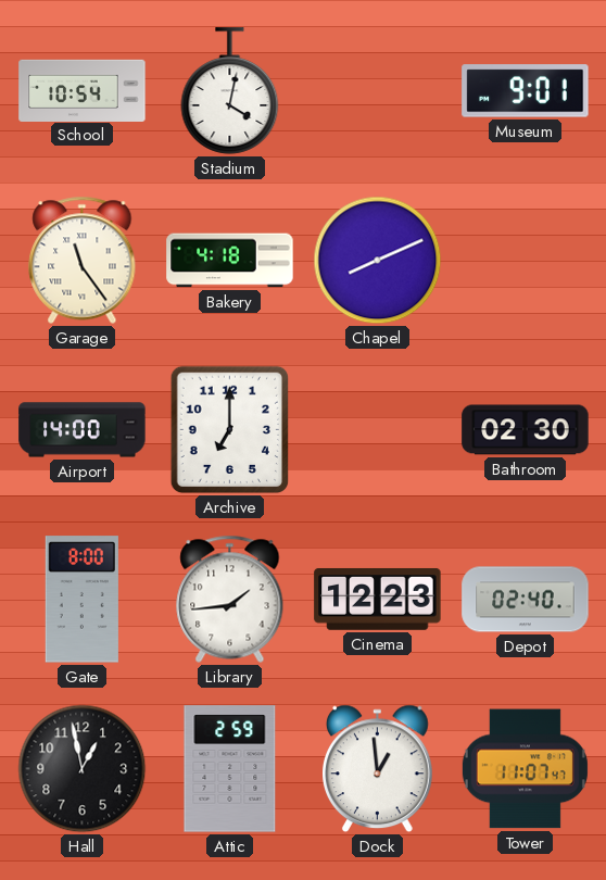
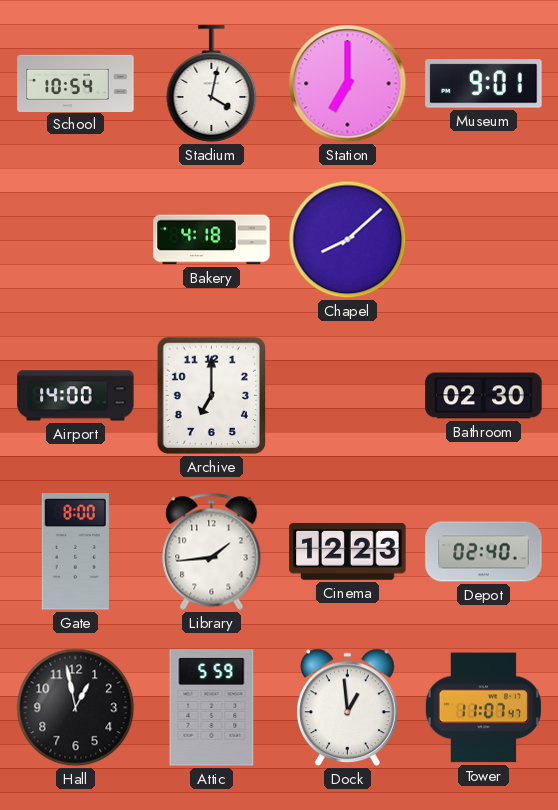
Station: none -> 7:00 (348, 84)
Garage: 11:24 -> none (83, 260)
Chapel: 8:11 -> 8:08 (348, 240)
Attic: 2:59 -> 5:59 (212, 708)
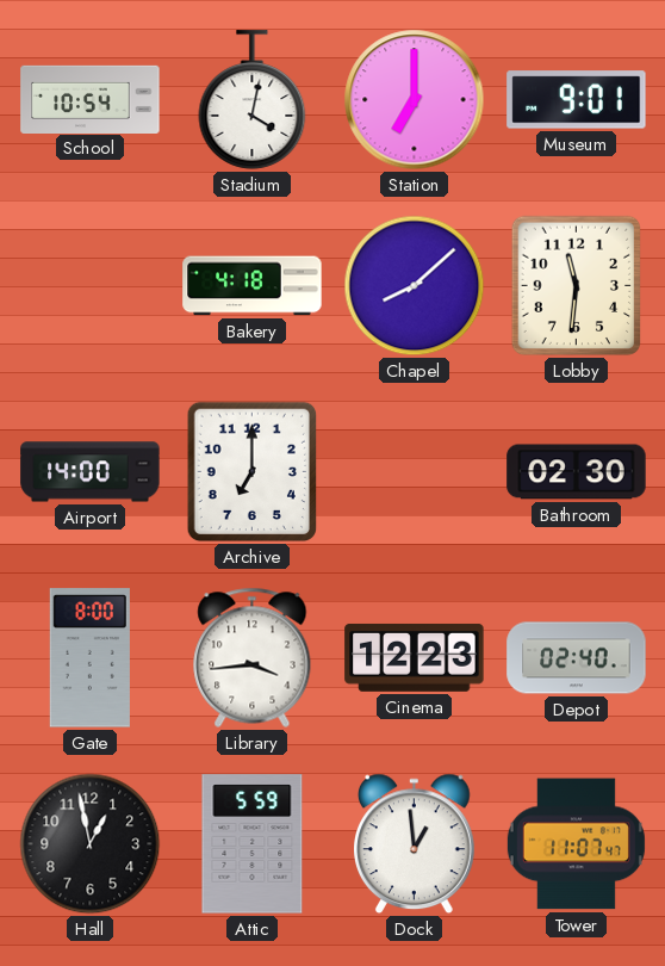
Lobby: none -> 11:31 (576, 286)
Library: 1:44 -> 3:44 (253, 657)
